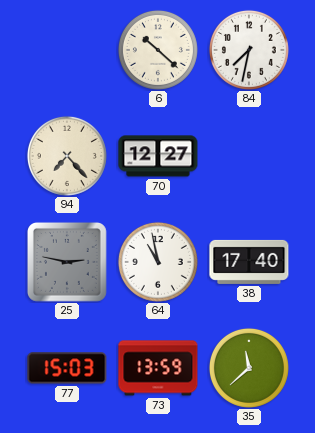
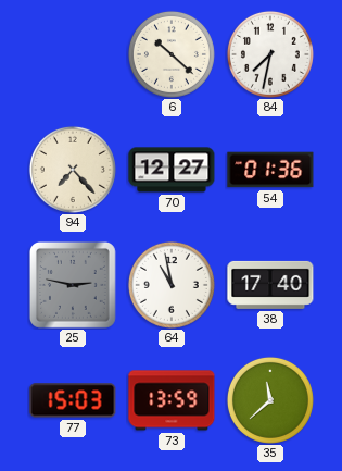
54: none -> 01:36 (270, 170)
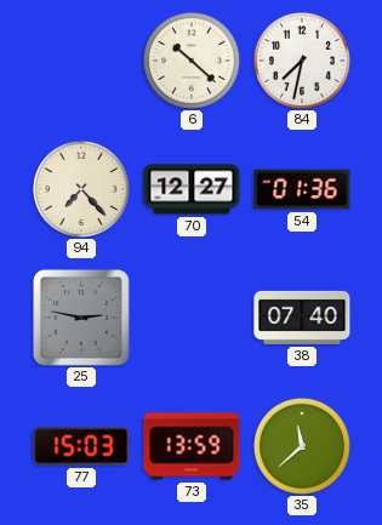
64: 10:58 -> none (172, 285)
38: 17:40 -> 07:40 (302, 318)
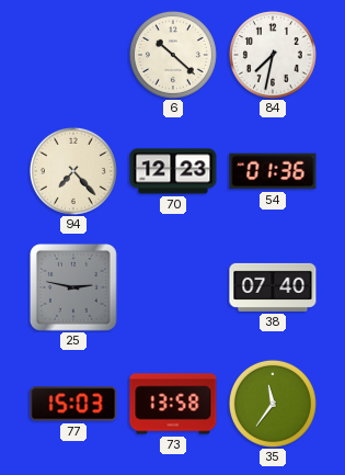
70: 12:27 -> 12:23 (173, 171)
73: 13:59 -> 13:58 (173, 404)
35: 11:38 -> 11:36 (273, 404)
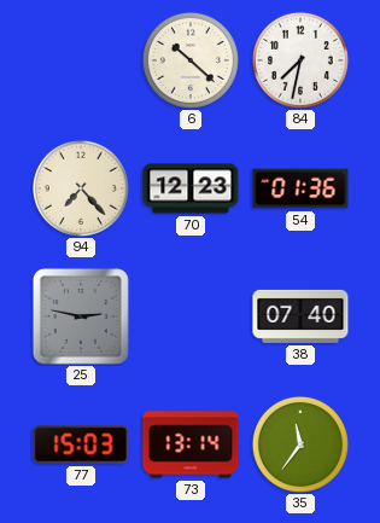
73: 13:58 -> 13:14 (191, 444)
